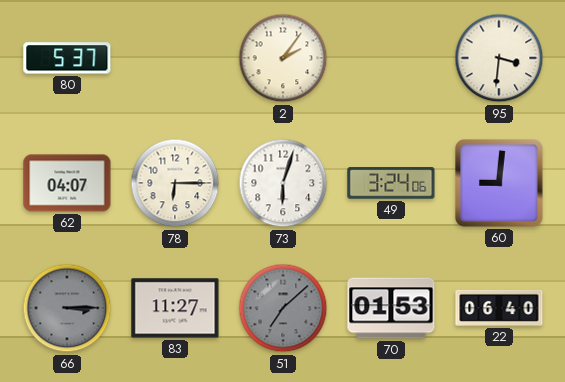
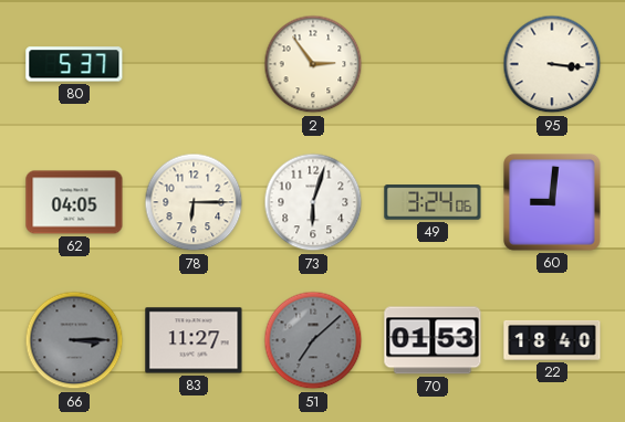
2: 2:06 -> 2:54 (313, 64)
95: 3:31 -> 3:16 (552, 64)
62: 04:07 -> 04:05 (74, 202)
22: 06:40 -> 18:40 (552, 340)
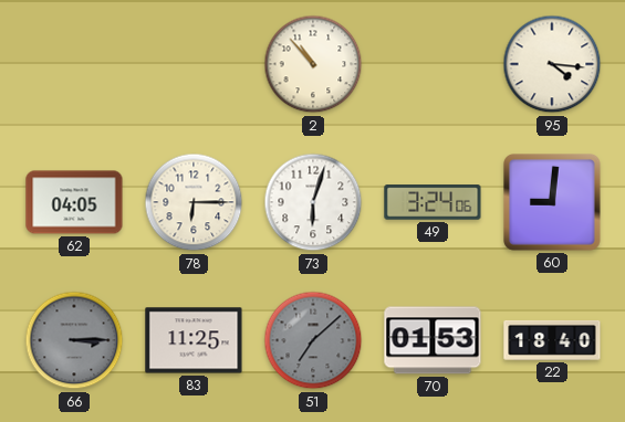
80: 5:37 -> none (74, 64)
2: 2:54 -> 10:53 (313, 64)
95: 3:16 -> 4:16 (552, 64)
83: 11:27 -> 11:25 (194, 340)
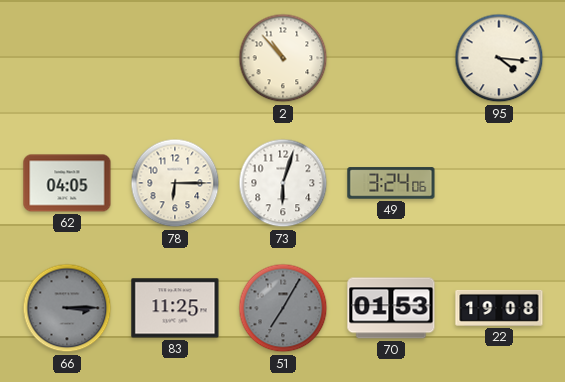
60: 9:01 -> none (553, 203)
51: 7:08 -> 7:05 (283, 308)
22: 18:40 -> 19:08 (499, 308)
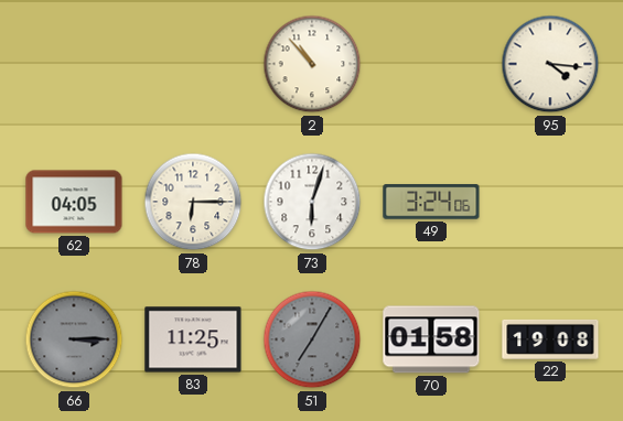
70: 01:53 -> 01:58 (431, 339)
